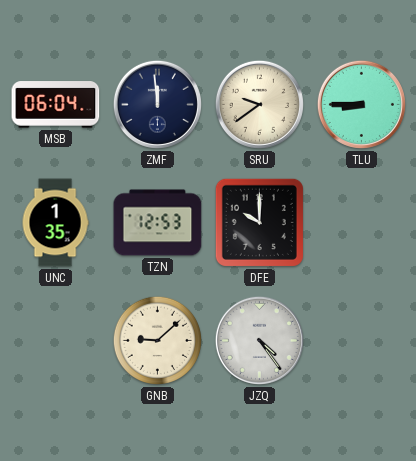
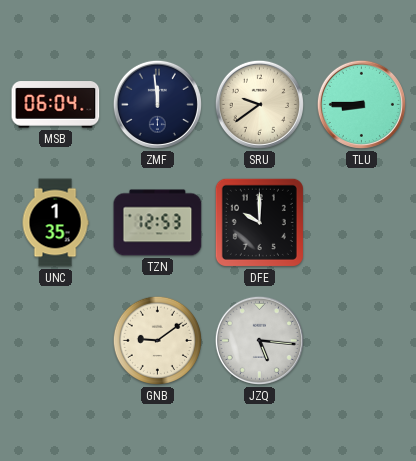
GNB: 9:08 -> 9:09 (157, 340)
JZQ: 4:24 -> 5:16 (259, 340)
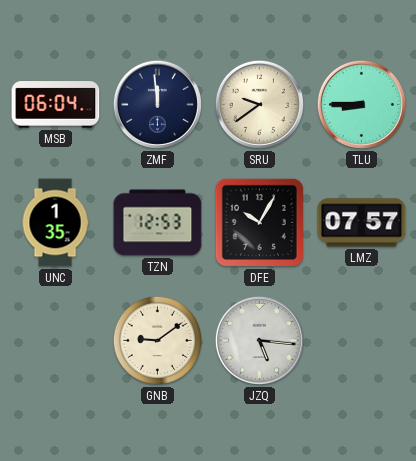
DFE: 10:00 -> 10:05 (259, 222)
LMZ: none -> 07:57 (362, 223)
